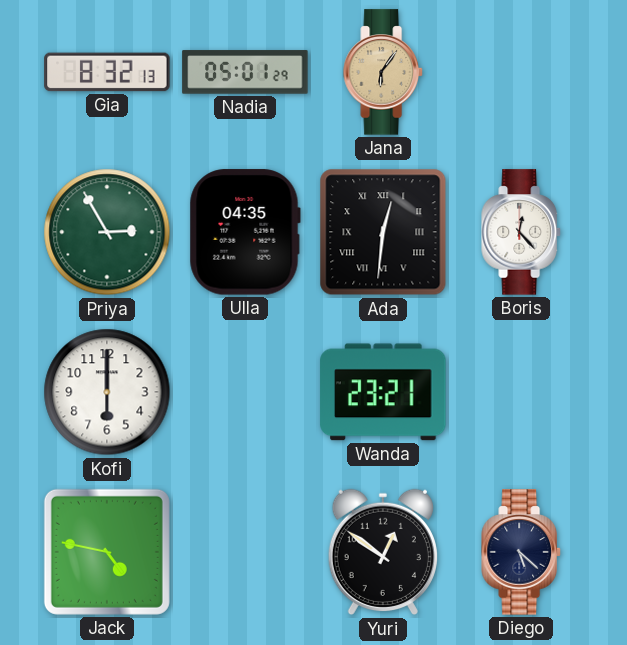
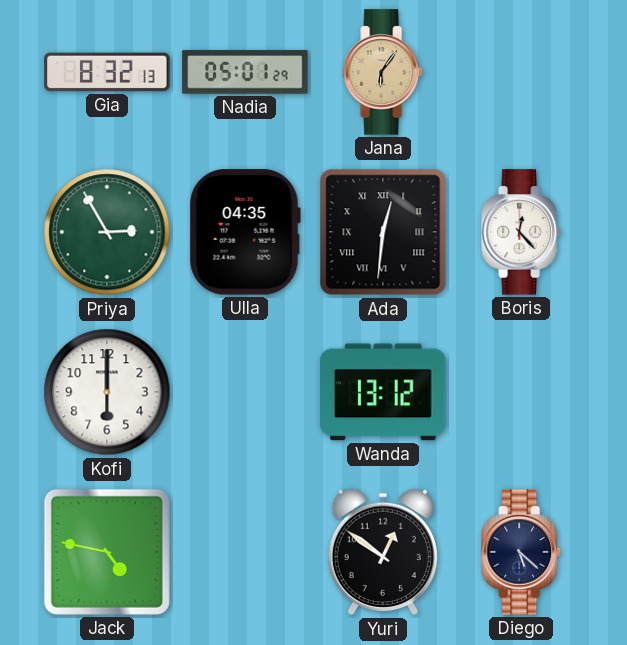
Wanda: 23:21 -> 13:12 (383, 392)
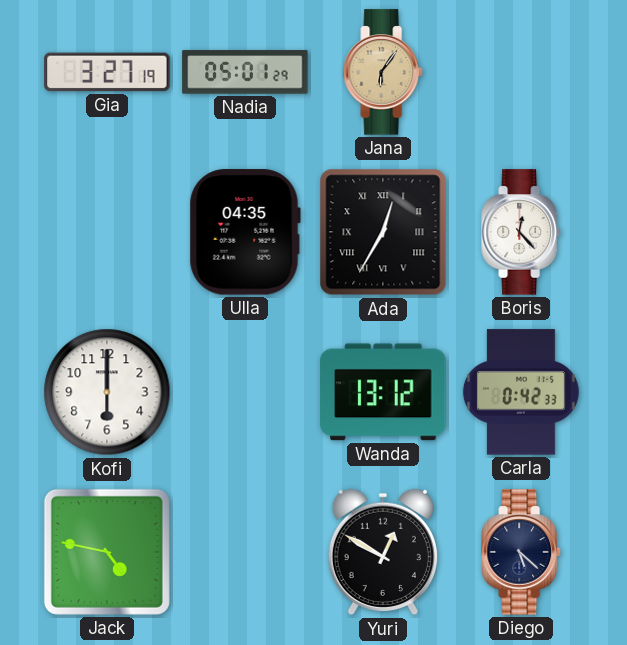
Gia: 8:32 -> 3:27 (107, 72)
Priya: 2:55 -> none (107, 232)
Ada: 12:31 -> 12:35 (383, 232)
Carla: none -> 0:42 (521, 392)
Yuri: 12:51 -> 12:50 (383, 552)
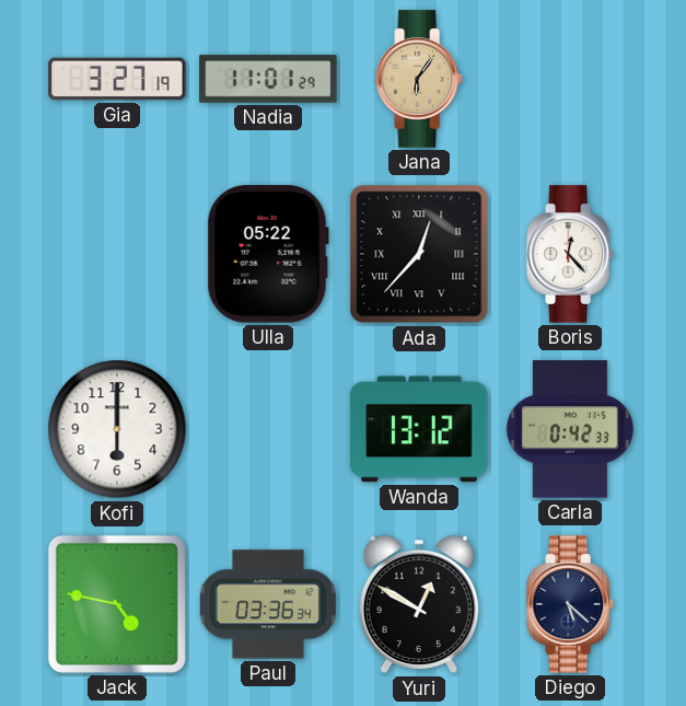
Nadia: 05:01 -> 11:01 (268, 79)
Ulla: 04:35 -> 05:22 (268, 254)
Ada: 12:35 -> 12:37 (419, 254)
Paul: none -> 03:36 (268, 604)
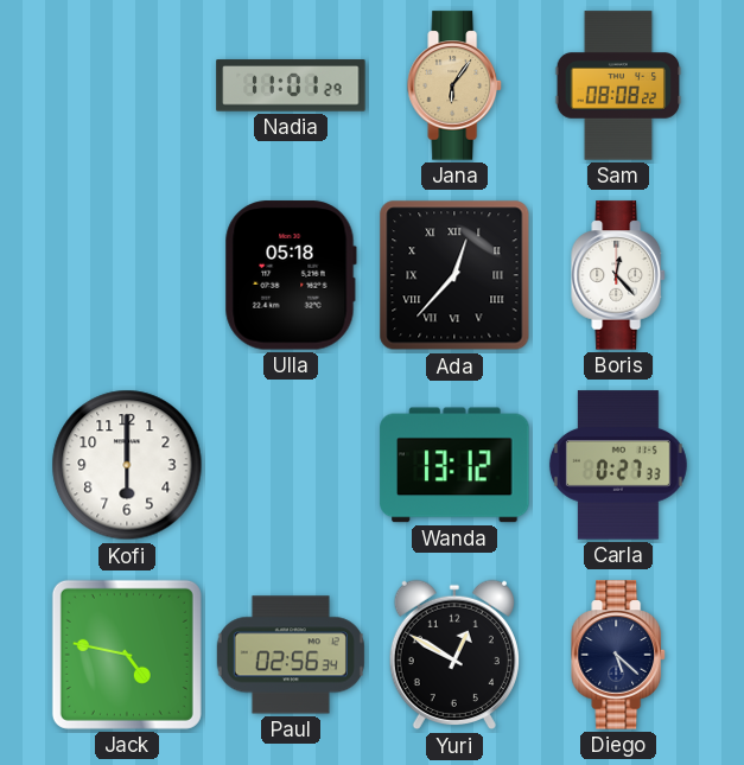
Gia: 3:27 -> none (117, 79)
Sam: none -> 08:08 (618, 85)
Ulla: 05:22 -> 05:18 (291, 275)
Carla: 0:42 -> 0:27 (618, 465)
Paul: 03:36 -> 02:56 (291, 655)
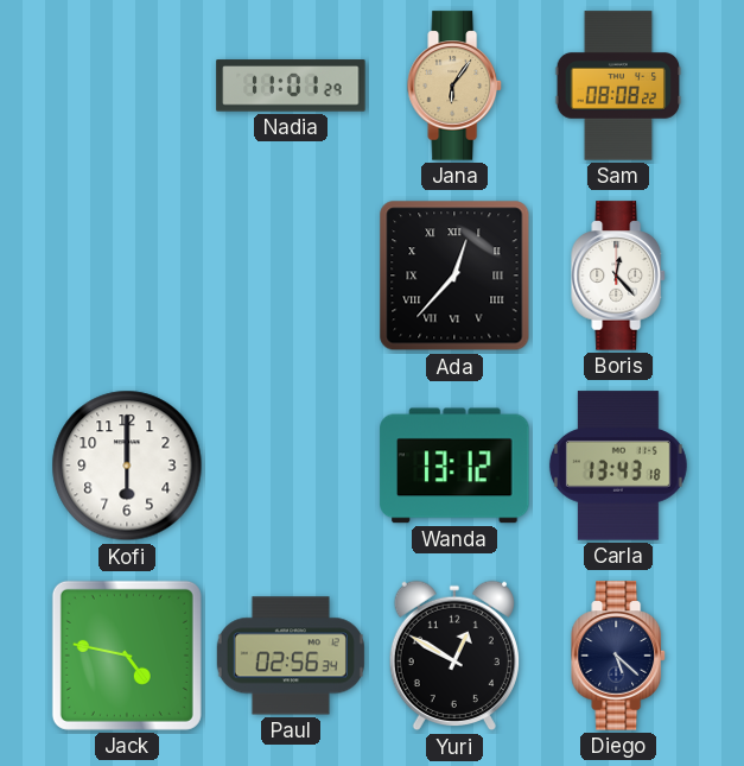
Ulla: 05:18 -> none (291, 275)
Carla: 0:27 -> 13:43 (618, 466)
